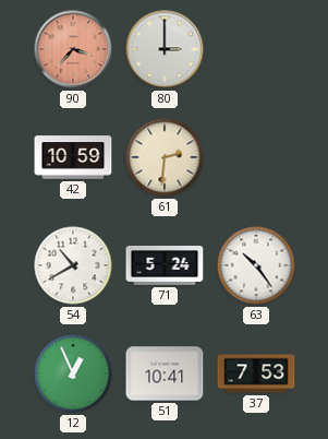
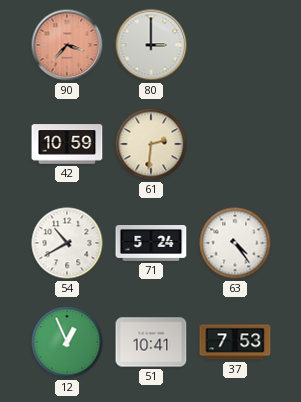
63: 10:24 -> 4:24 (235, 243)
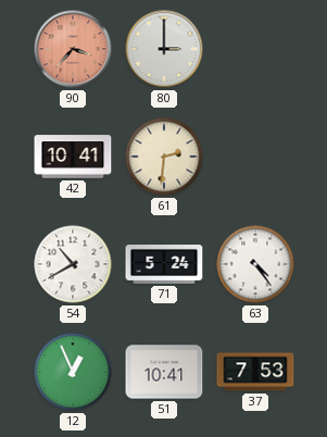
42: 10:59 -> 10:41 (73, 157)
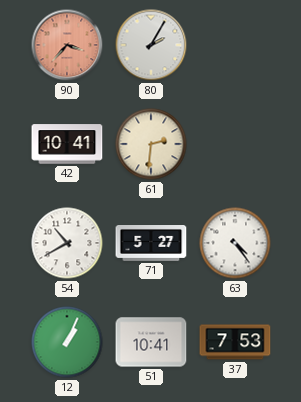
80: 3:00 -> 2:05 (151, 45)
71: 5:24 -> 5:27 (151, 244)
12: 12:56 -> 1:04 (67, 342)
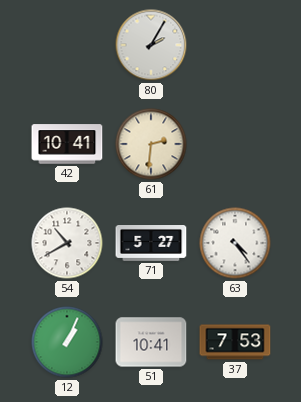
90: 3:37 -> none (67, 45)
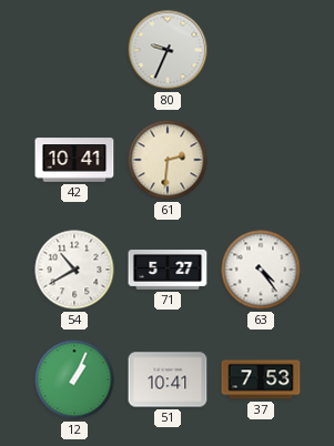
80: 2:05 -> 9:34 (168, 50)
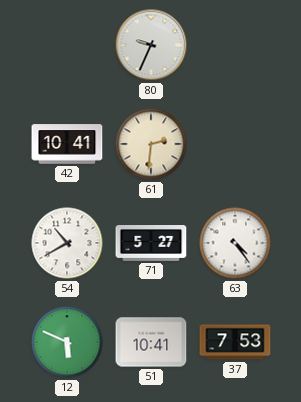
12: 1:04 -> 5:49 (67, 342)
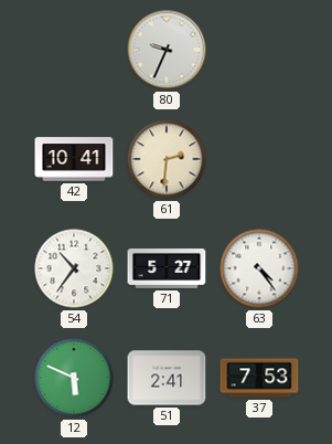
54: 10:40 -> 10:36 (74, 268)
51: 10:41 -> 2:41 (167, 378)
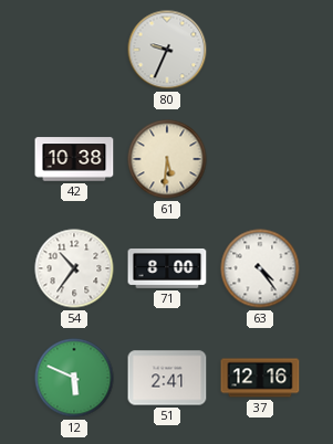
42: 10:41 -> 10:38 (74, 159)
61: 2:31 -> 5:31 (167, 159)
71: 5:27 -> 8:00 (167, 269)
37: 7:53 -> 12:16 (260, 378)
